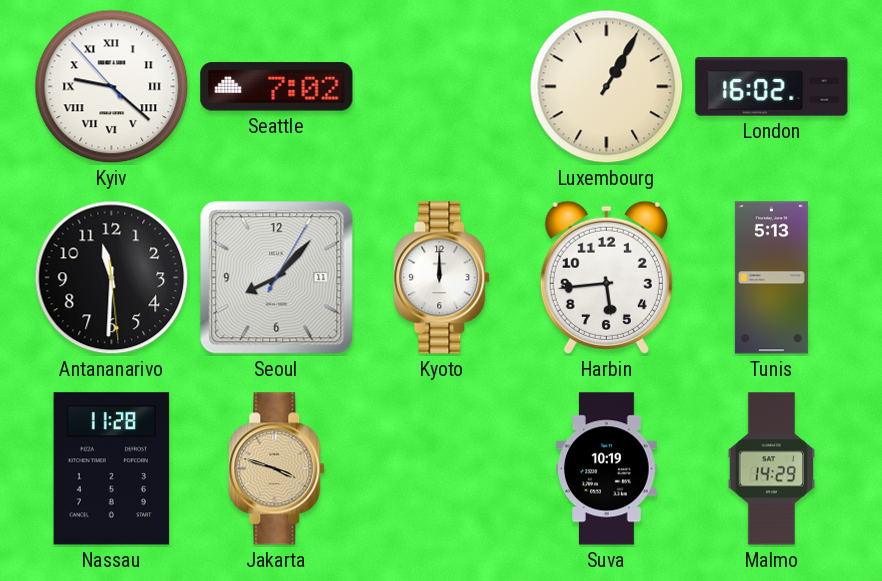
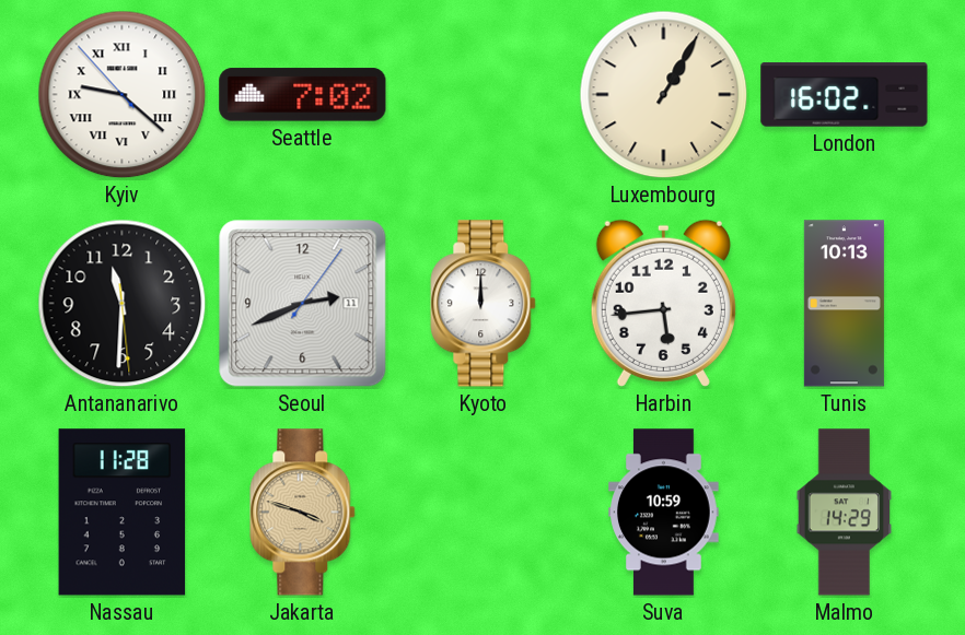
Seoul: 8:07 -> 2:41 (303, 304)
Tunis: 5:13 -> 10:13 (844, 304)
Suva: 10:19 -> 10:59 (664, 513)
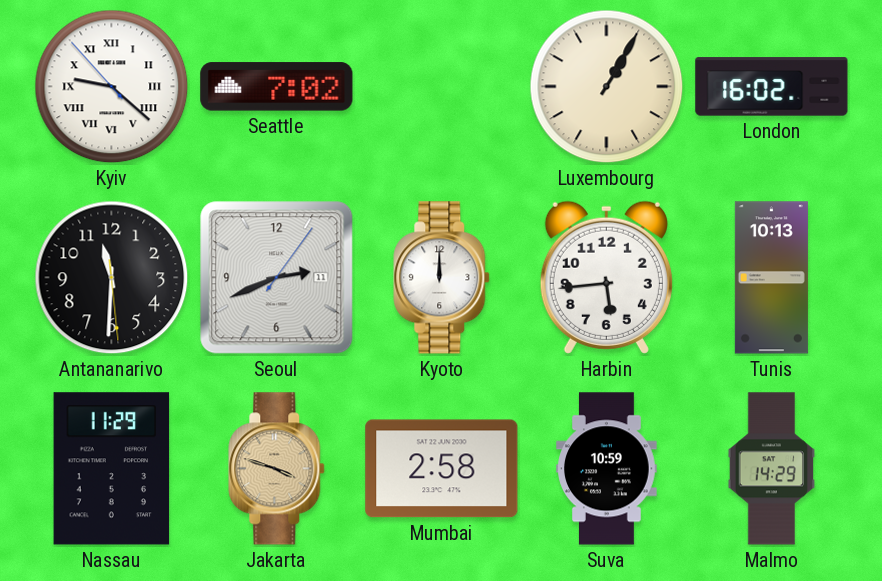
Nassau: 11:28 -> 11:29 (112, 469)
Mumbai: none -> 2:58 (442, 469)
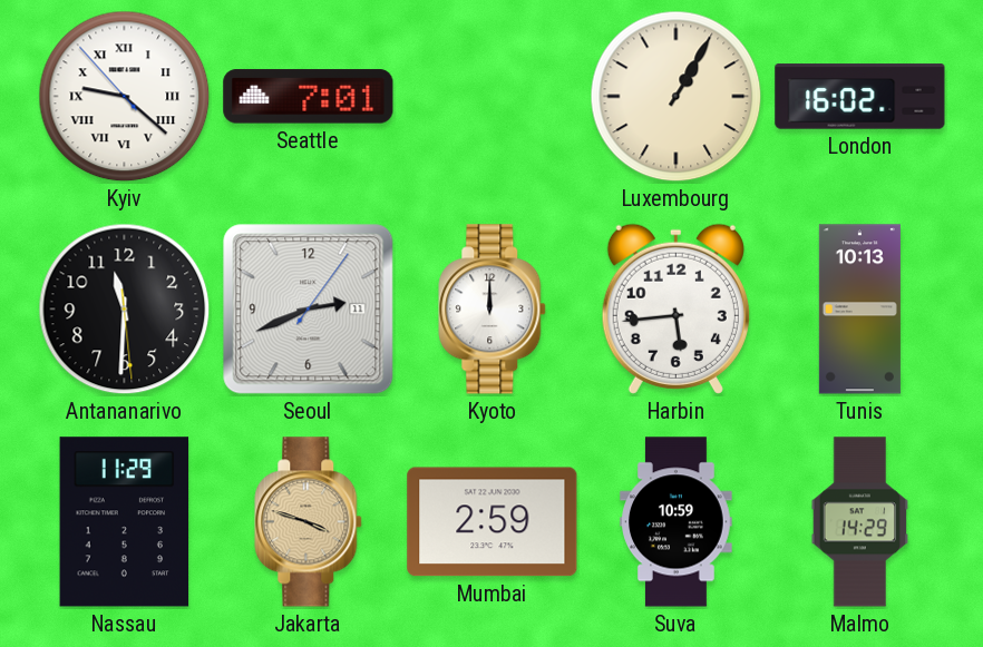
Seattle: 7:02 -> 7:01 (309, 97)
Mumbai: 2:58 -> 2:59 (493, 522)
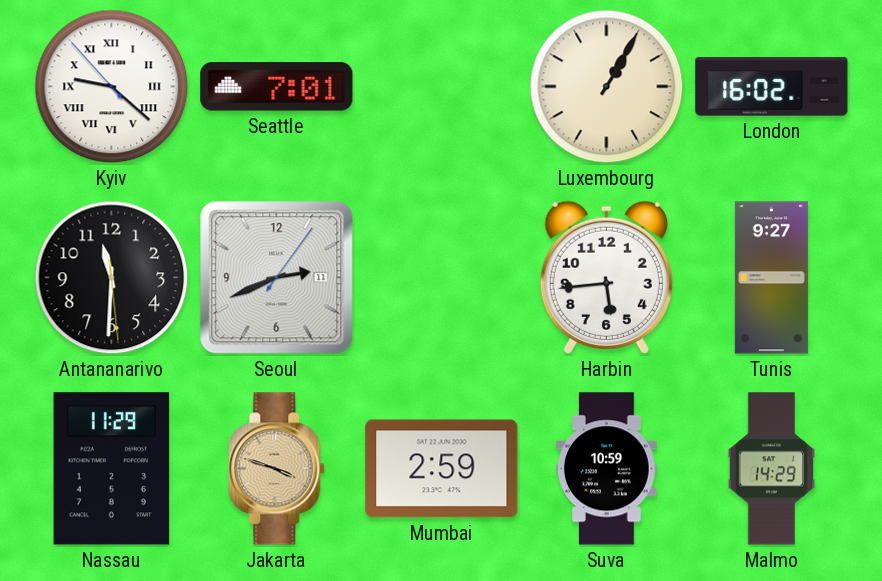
Kyoto: 12:00 -> none (493, 310)
Tunis: 10:13 -> 9:27 (771, 278)
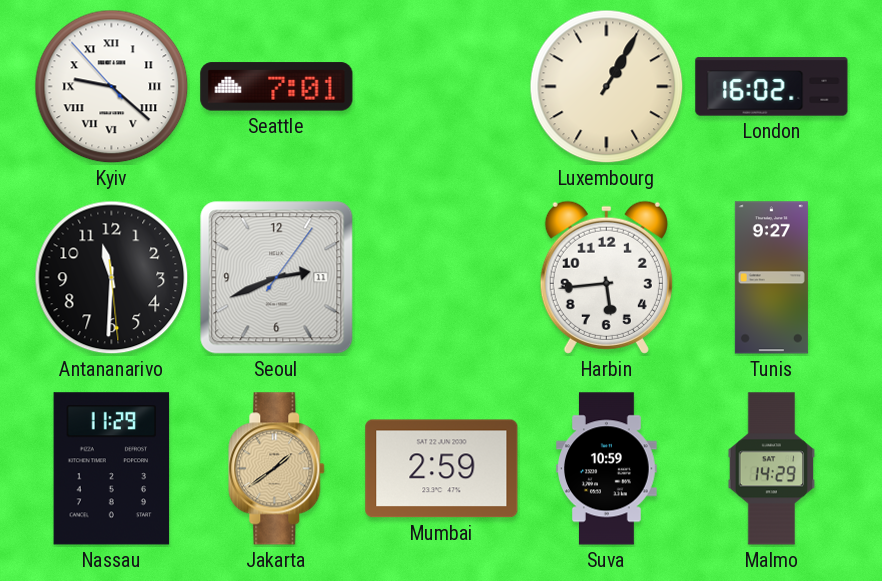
Jakarta: 3:48 -> 1:39 (277, 469)
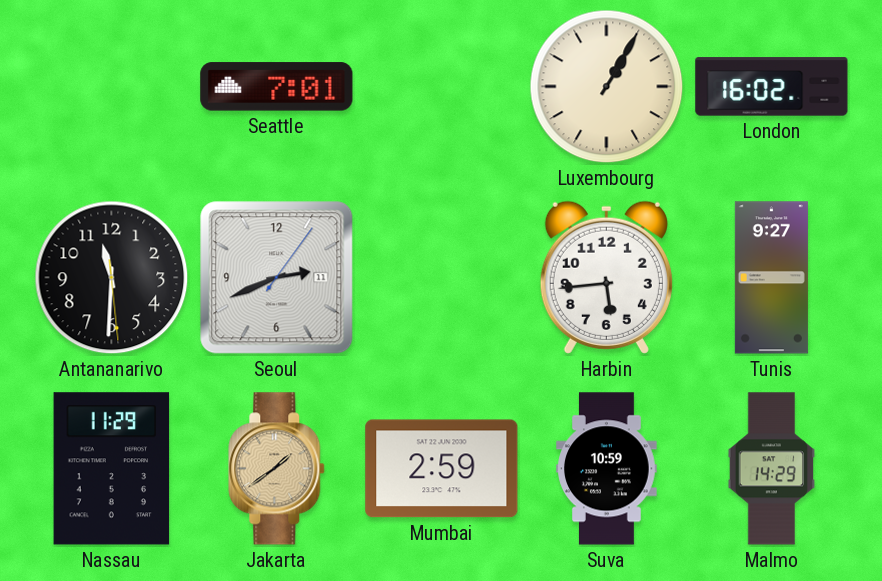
Kyiv: 9:21 -> none (112, 87)
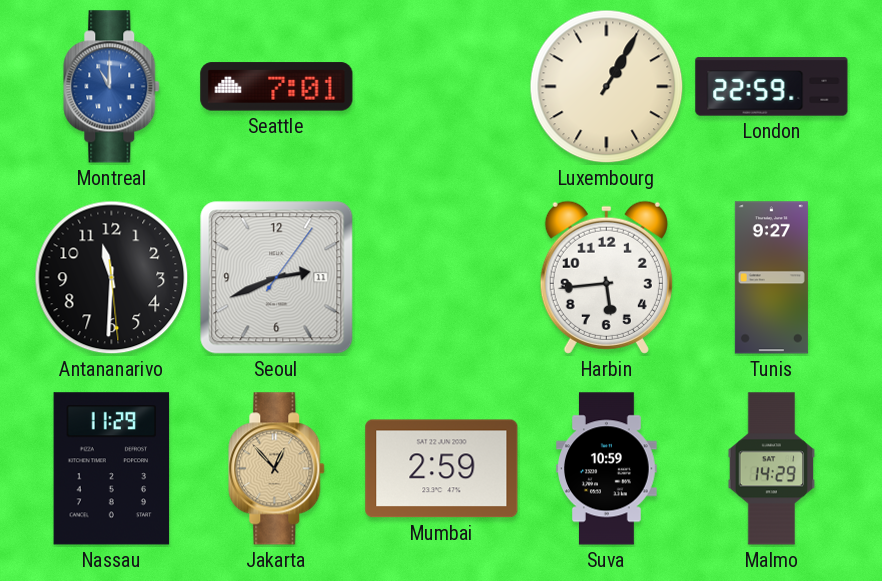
Montreal: none -> 11:00 (112, 87)
London: 16:02 -> 22:59 (772, 87)
Jakarta: 1:39 -> 12:53 (277, 469)
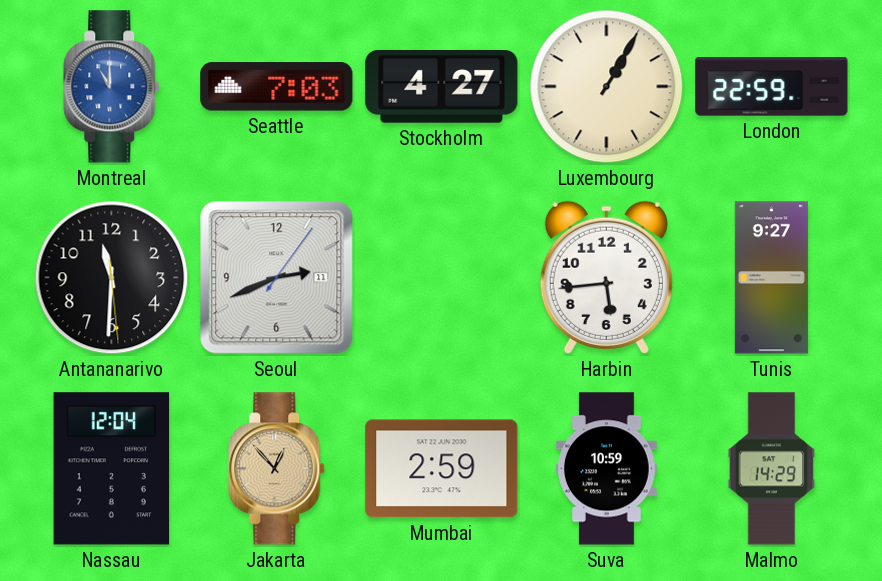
Seattle: 7:01 -> 7:03 (277, 87)
Stockholm: none -> 4:27 (442, 86)
Nassau: 11:29 -> 12:04 (112, 469)
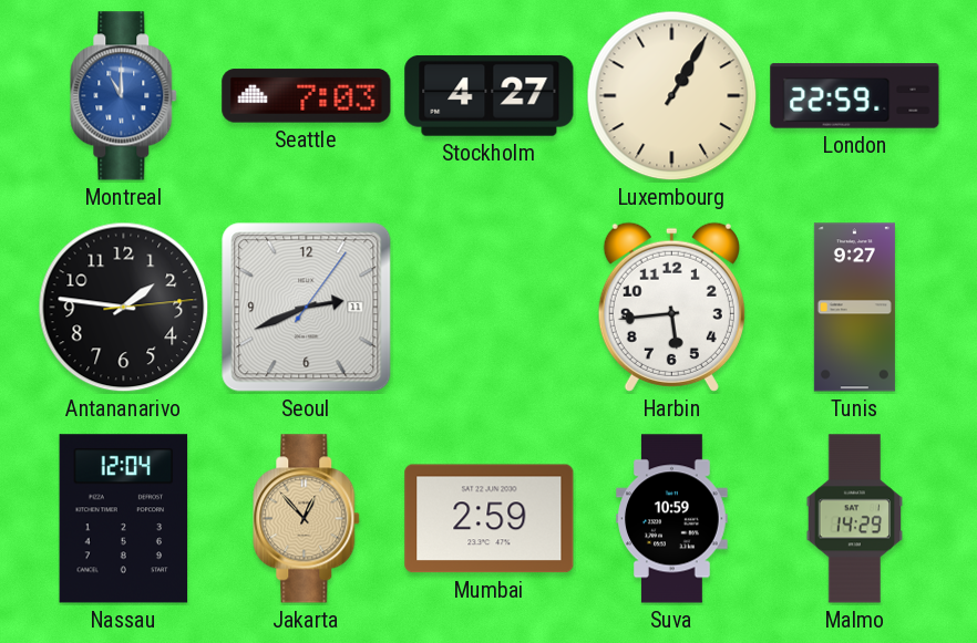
Antananarivo: 11:30 -> 1:46 (124, 308)
